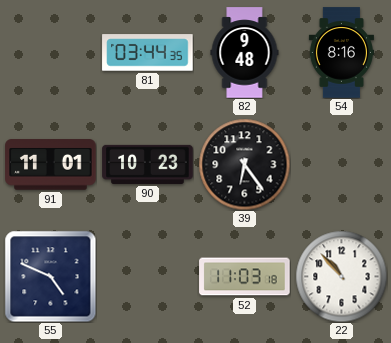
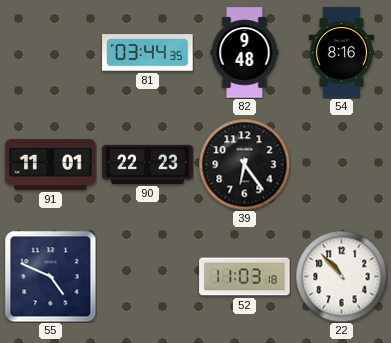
90: 10:23 -> 22:23 (148, 164)
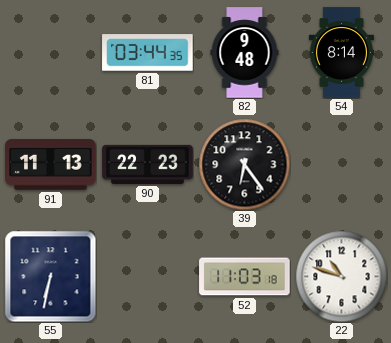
54: 8:16 -> 8:14 (341, 53)
91: 11:01 -> 11:13 (51, 165)
55: 4:49 -> 6:32 (50, 276)
22: 10:53 -> 10:48 (341, 276)
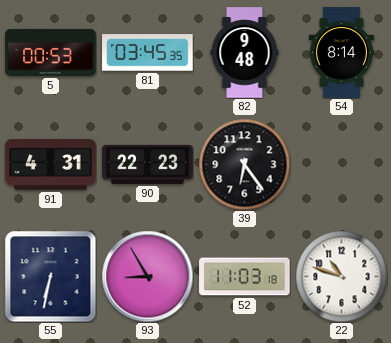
5: none -> 00:53 (51, 52)
81: 03:44 -> 03:45 (148, 53)
91: 11:13 -> 4:31 (51, 165)
93: none -> 8:55 (147, 276)
